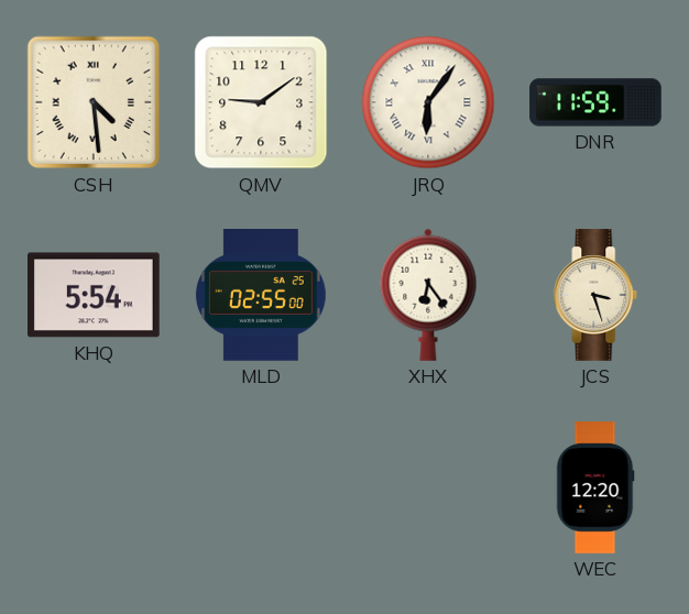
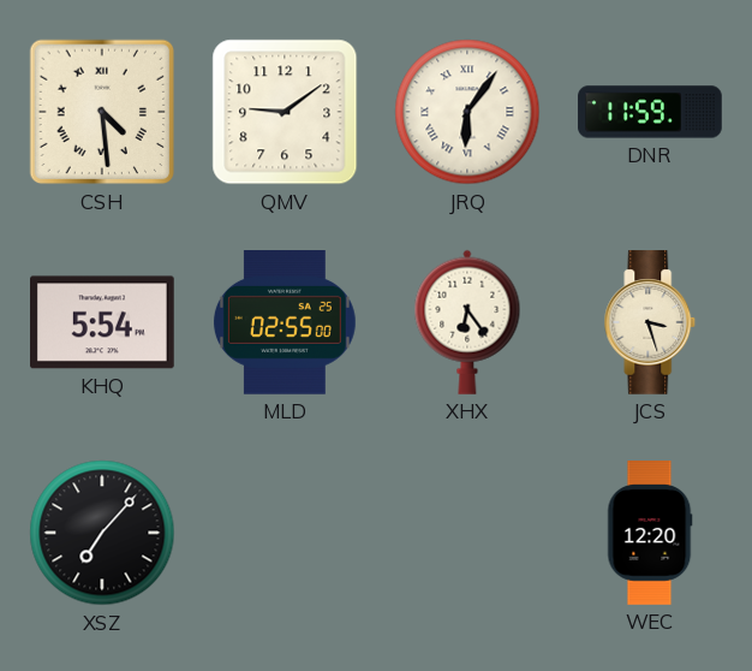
XSZ: none -> 7:07 (102, 533)
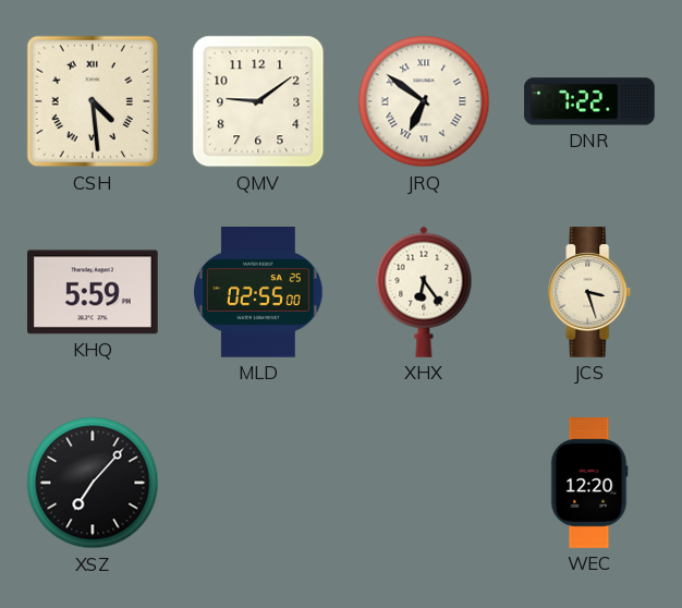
JRQ: 6:06 -> 6:51 (424, 101)
DNR: 11:59 -> 7:22 (589, 101)
KHQ: 5:54 -> 5:59 (94, 292)
